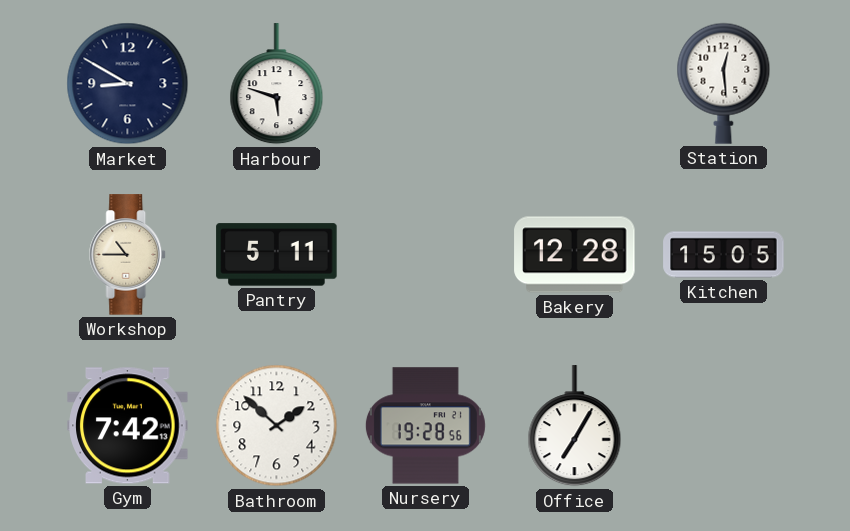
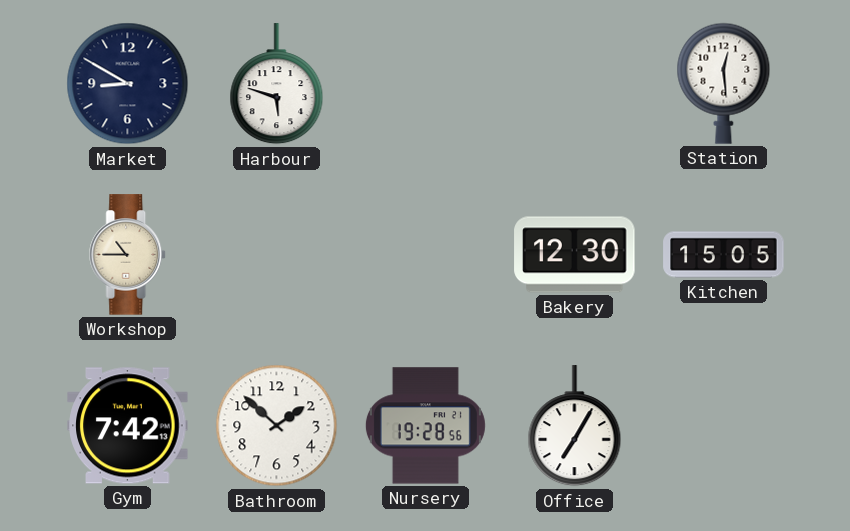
Pantry: 5:11 -> none (277, 255)
Bakery: 12:28 -> 12:30 (575, 255)
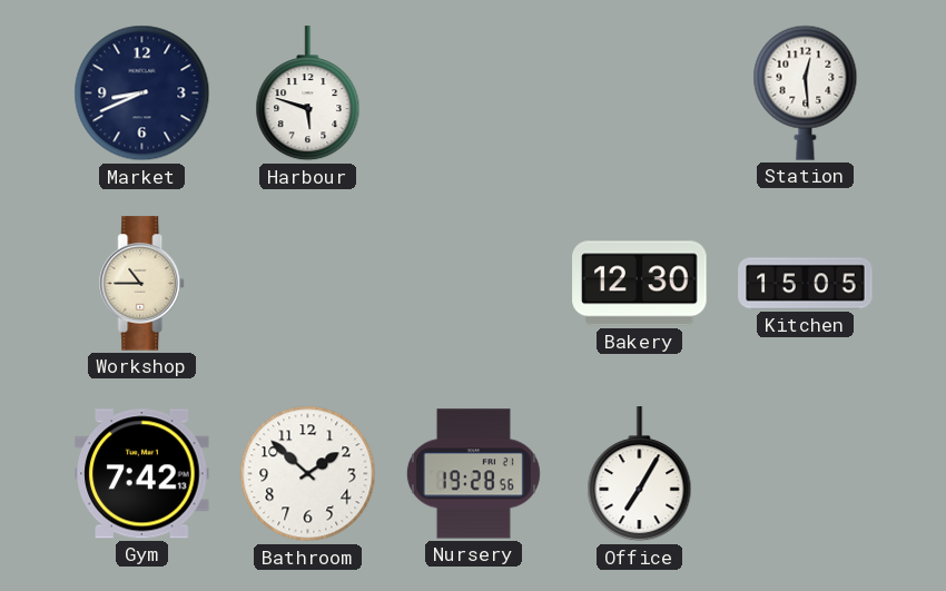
Market: 8:50 -> 8:41 (142, 93)
